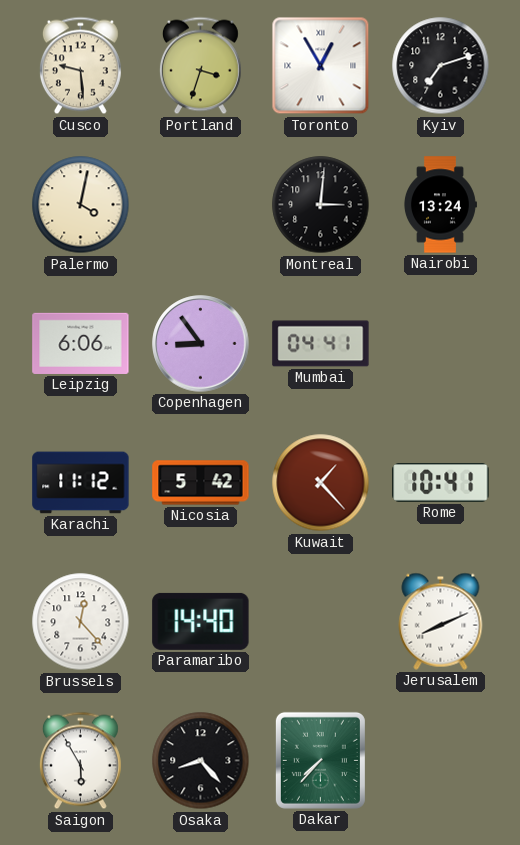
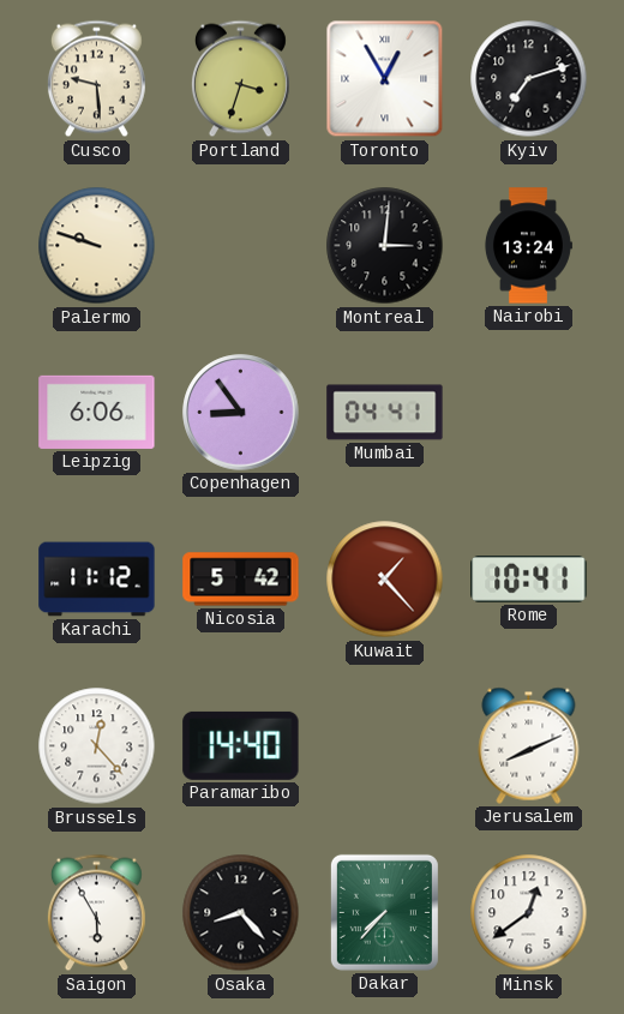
Palermo: 4:02 -> 9:48 (97, 246)
Minsk: none -> 12:39 (529, 913)
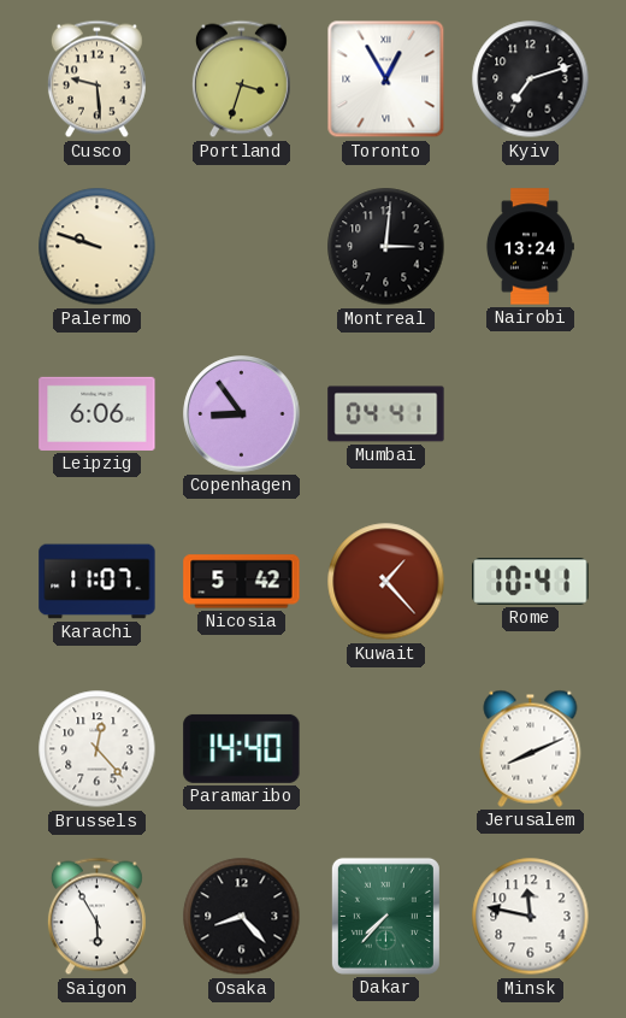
Karachi: 11:12 -> 11:07 (98, 582)
Minsk: 12:39 -> 11:47 (531, 917)
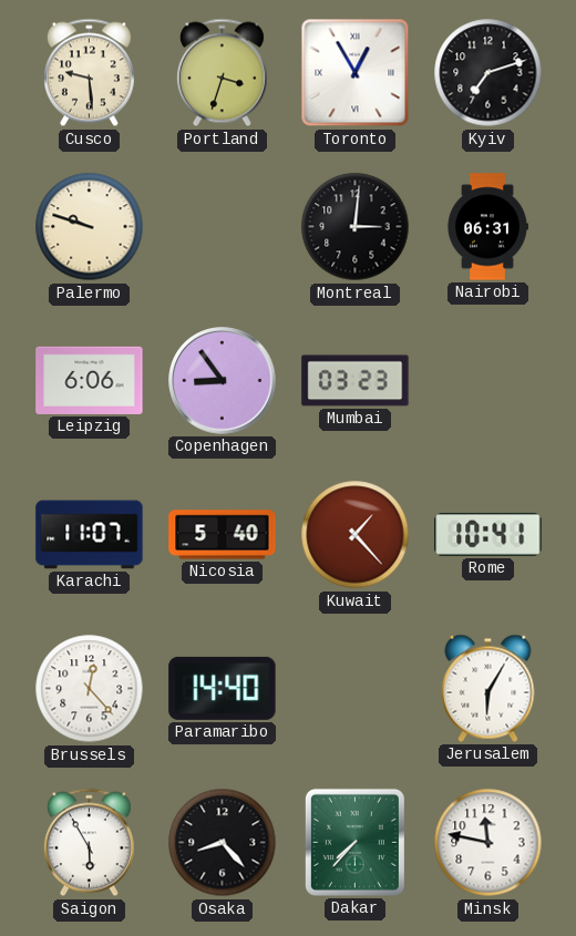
Nairobi: 13:24 -> 06:31 (487, 227)
Mumbai: 04:41 -> 03:23 (356, 381)
Nicosia: 5:42 -> 5:40 (223, 535)
Jerusalem: 8:11 -> 6:05 (488, 688)
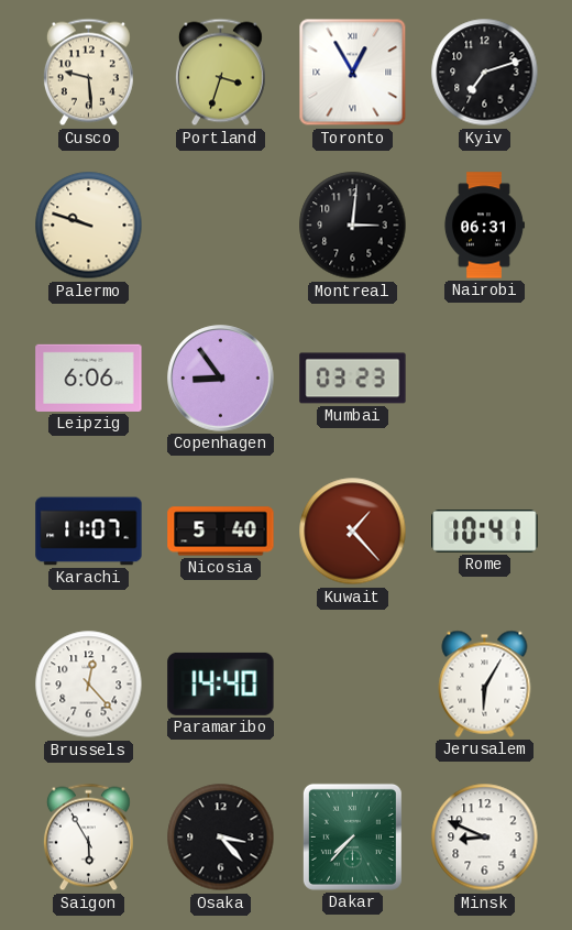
Osaka: 8:23 -> 3:23 (221, 838)
Minsk: 11:47 -> 8:49 (485, 838)
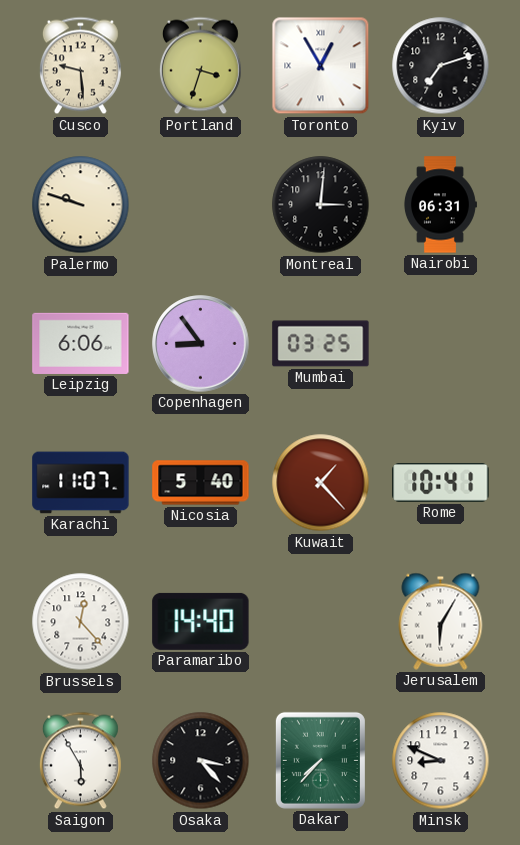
Mumbai: 03:23 -> 03:25 (321, 344)
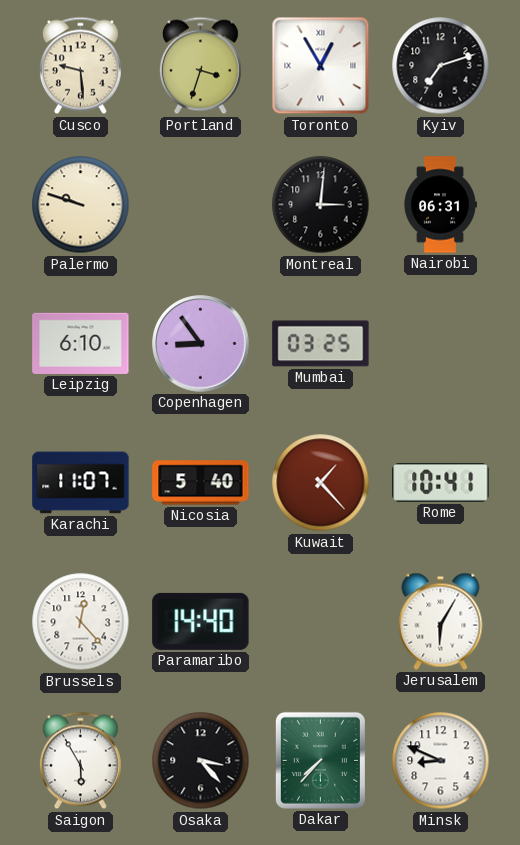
Leipzig: 6:06 -> 6:10 (81, 343)
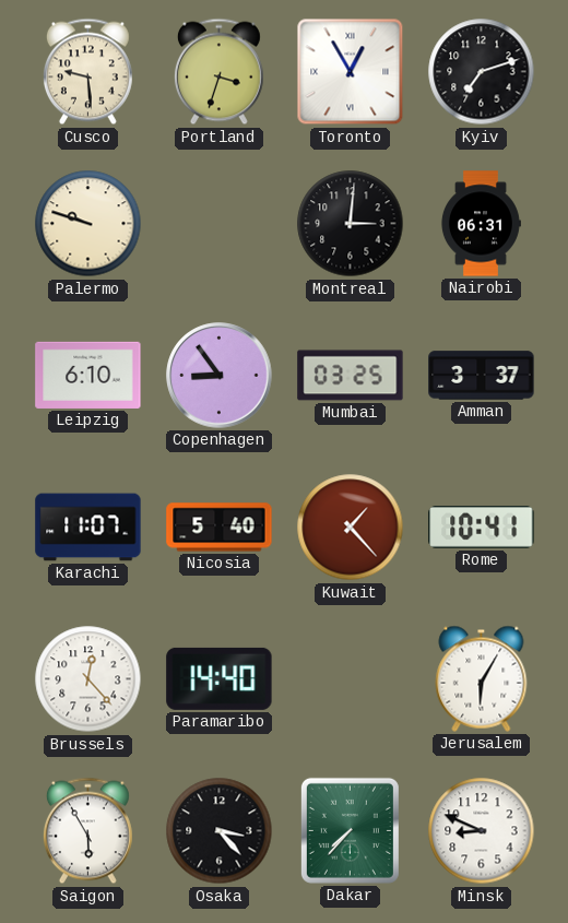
Amman: none -> 3:37 (482, 376)
